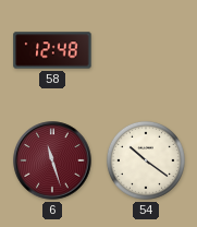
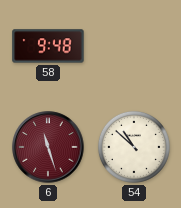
58: 12:48 -> 9:48 (48, 46)
54: 10:21 -> 10:52 (134, 147)
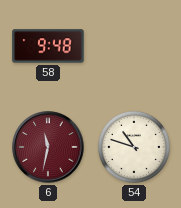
6: 11:27 -> 11:32 (48, 147)
54: 10:52 -> 10:48 (134, 147)
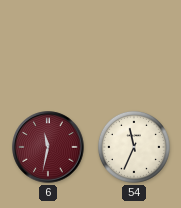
58: 9:48 -> none (48, 46)
54: 10:48 -> 11:34 (134, 147)
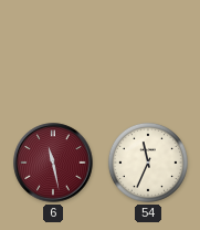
6: 11:32 -> 11:28 (53, 163)
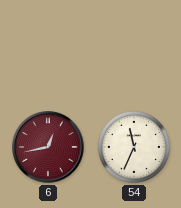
6: 11:28 -> 12:43 (48, 147)
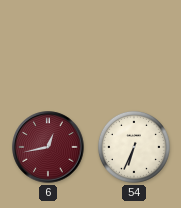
54: 11:34 -> 6:34 (134, 147)
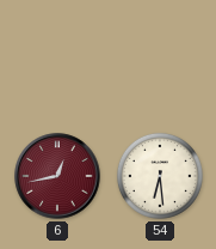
54: 6:34 -> 6:29 (160, 176)
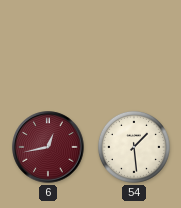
54: 6:29 -> 1:29 (134, 147)
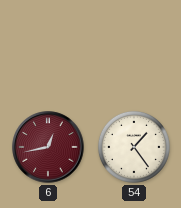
54: 1:29 -> 1:24 (134, 147)
